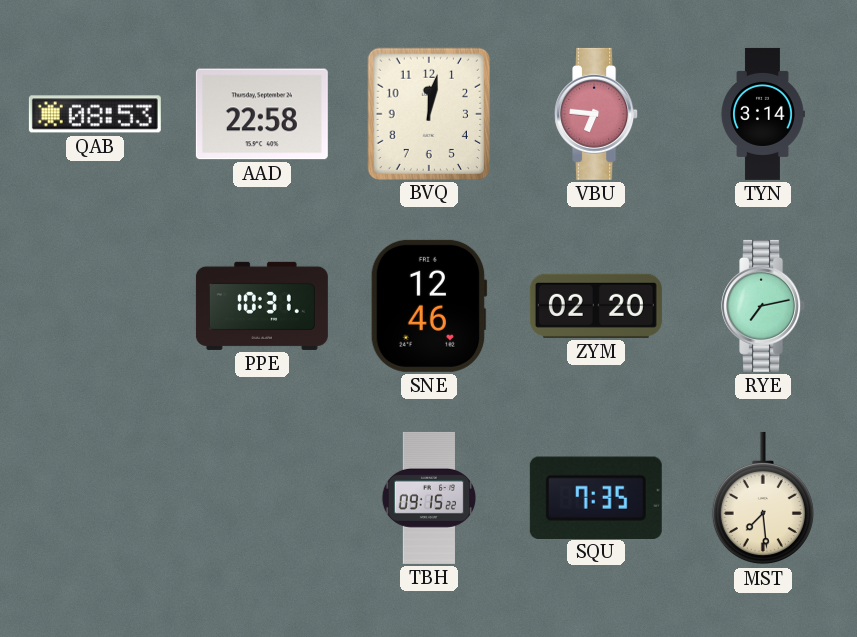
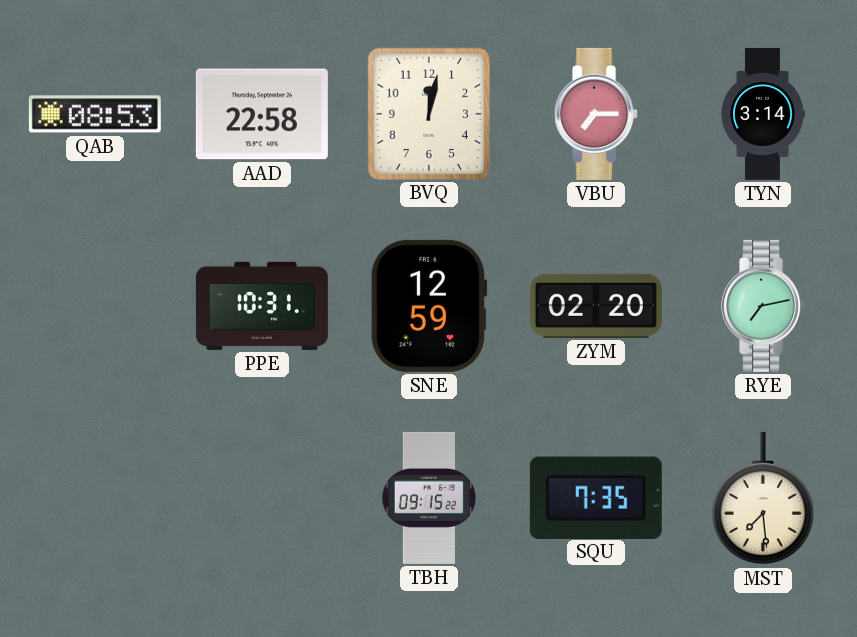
VBU: 6:46 -> 7:15 (597, 114)
SNE: 12:46 -> 12:59 (429, 306)
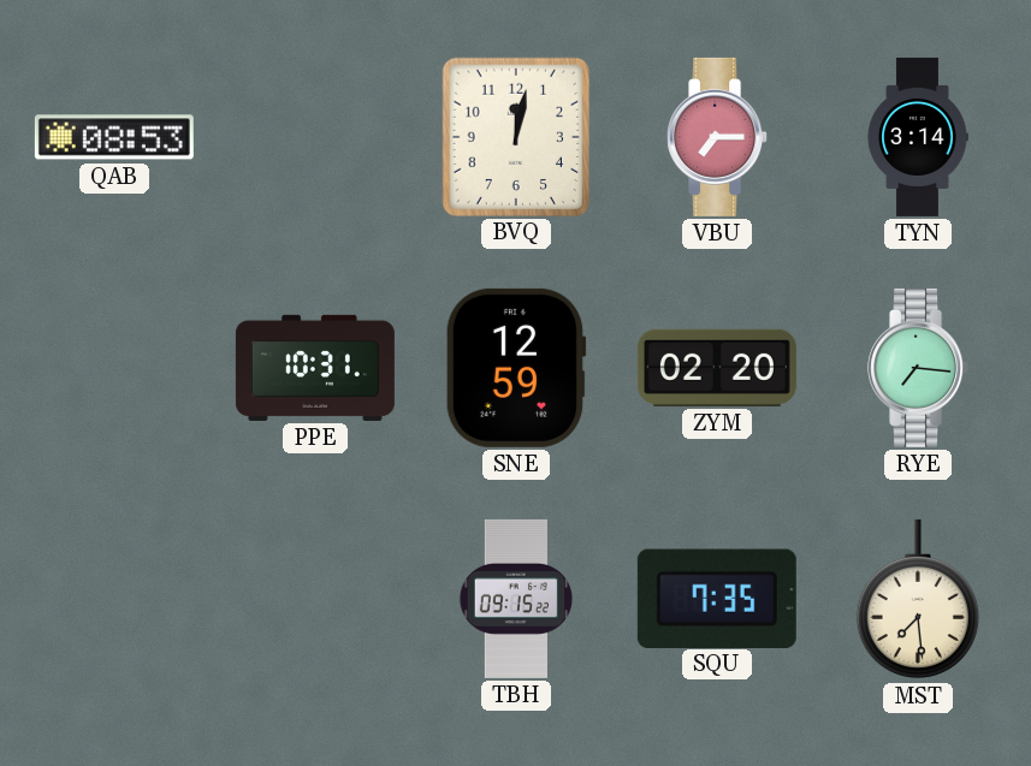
AAD: 22:58 -> none (262, 114)
RYE: 7:13 -> 7:16 (919, 368)
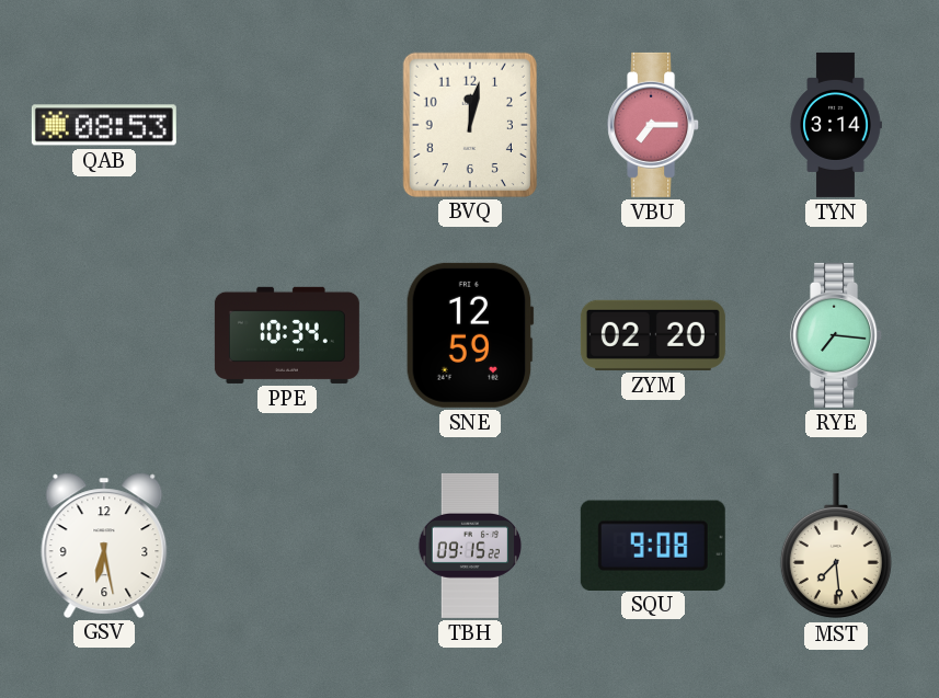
PPE: 10:31 -> 10:34 (287, 335)
GSV: none -> 6:28 (104, 545)
SQU: 7:35 -> 9:08 (653, 545)
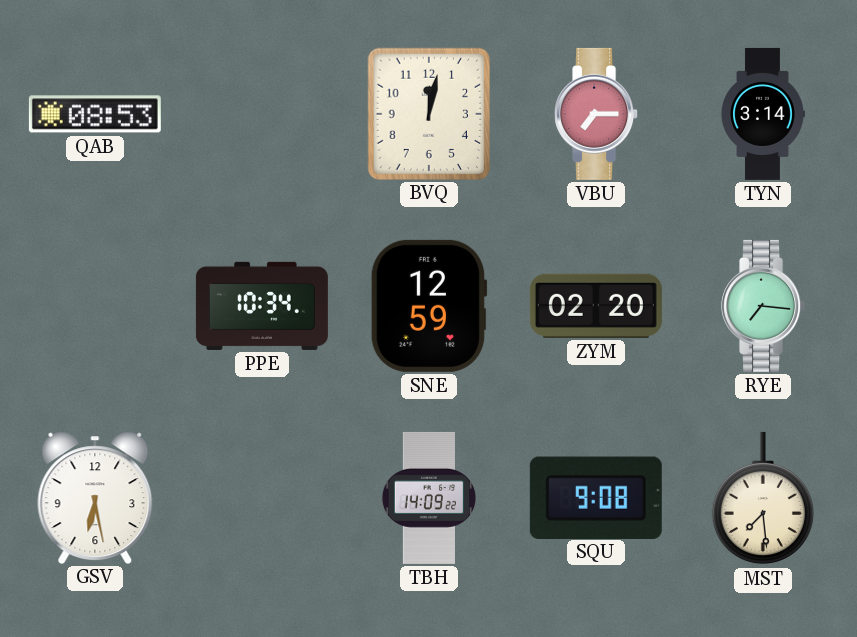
TBH: 09:15 -> 14:09 (429, 498)
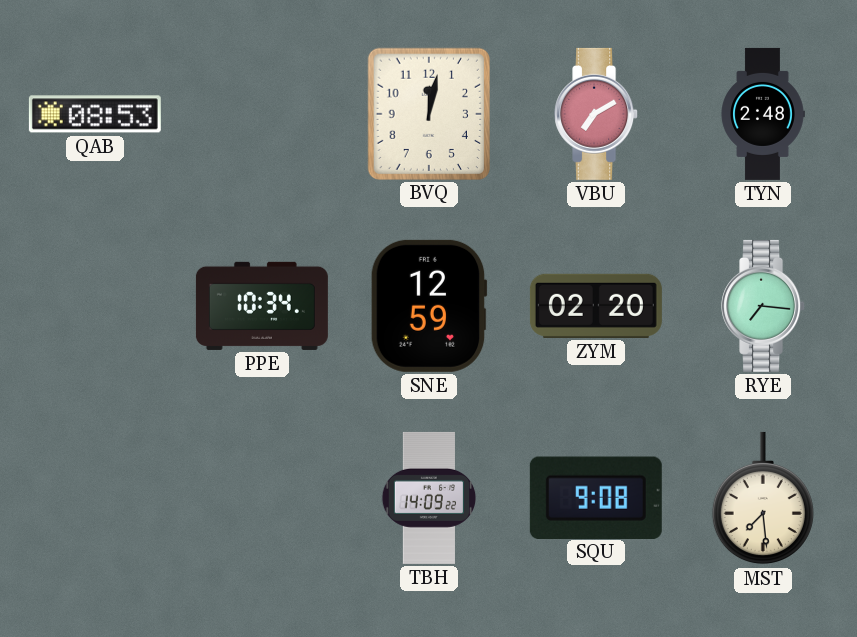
VBU: 7:15 -> 7:10 (597, 114)
TYN: 3:14 -> 2:48 (763, 114)
GSV: 6:28 -> none (95, 497)
